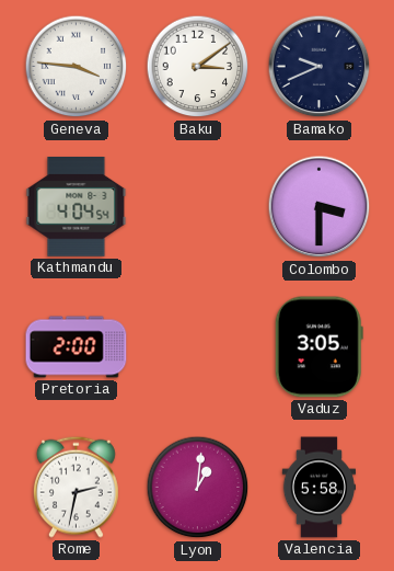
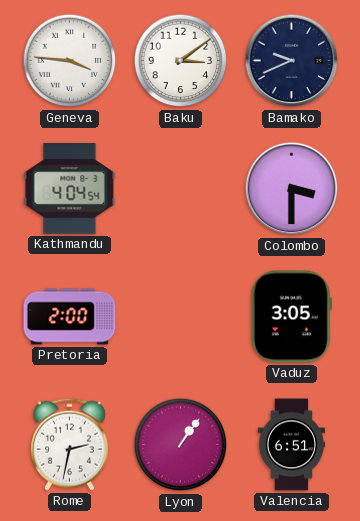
Lyon: 1:01 -> 1:06 (181, 445)
Valencia: 5:58 -> 6:51 (292, 445)
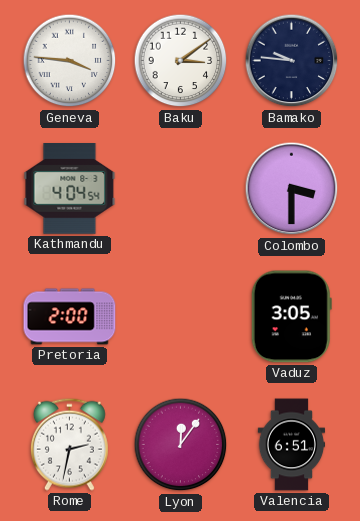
Bamako: 9:41 -> 9:46 (292, 61)
Lyon: 1:06 -> 12:06 (181, 445)
